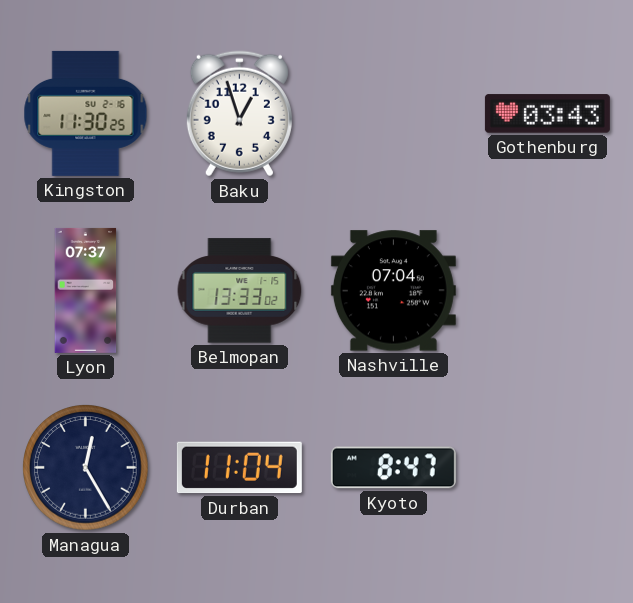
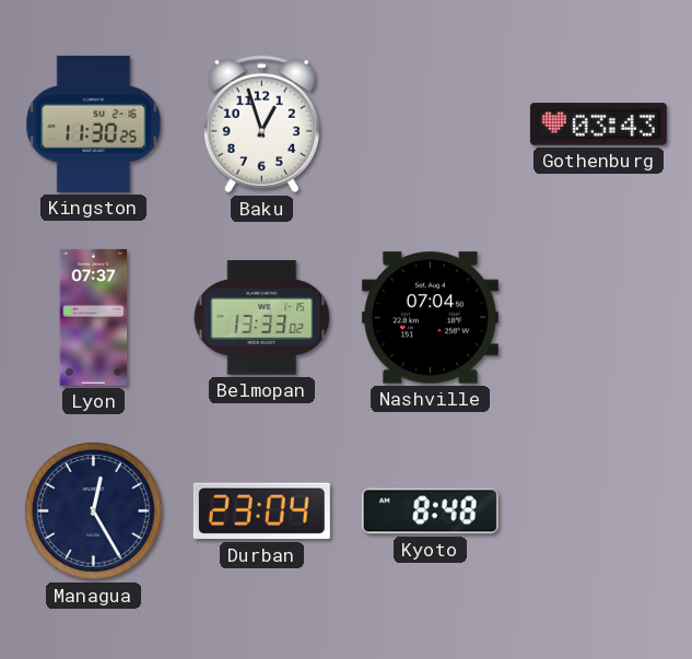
Durban: 11:04 -> 23:04 (261, 511)
Kyoto: 8:47 -> 8:48 (430, 511)
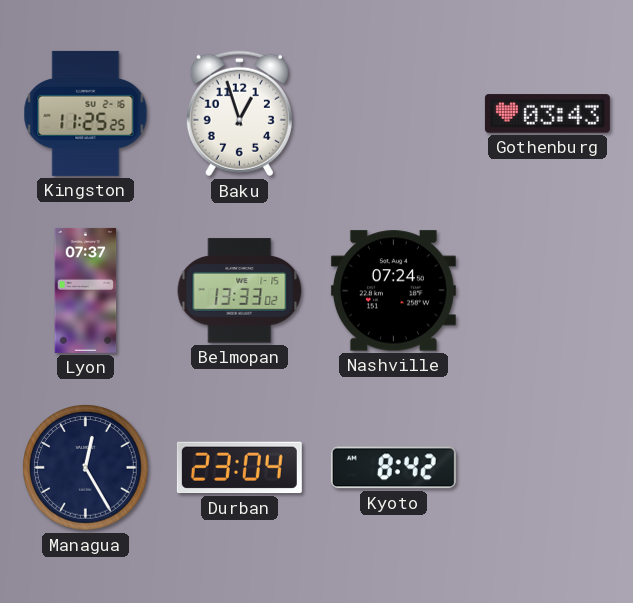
Kingston: 11:30 -> 11:25 (86, 113)
Nashville: 07:04 -> 07:24 (393, 291)
Kyoto: 8:48 -> 8:42 (393, 468)
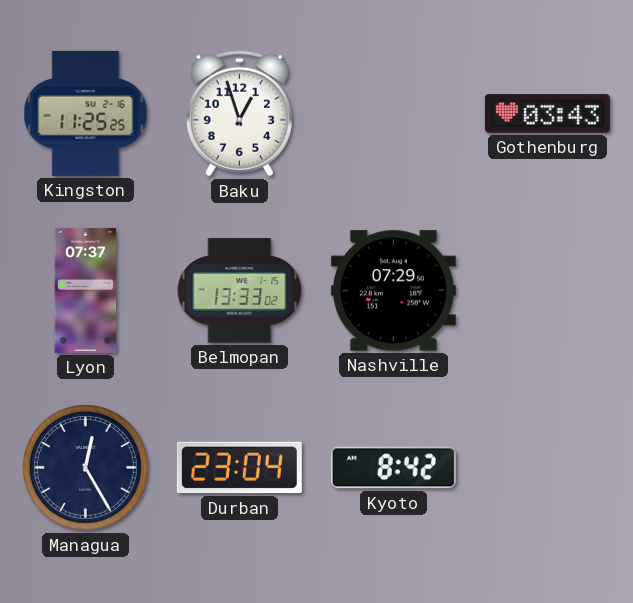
Nashville: 07:24 -> 07:29 (393, 291)
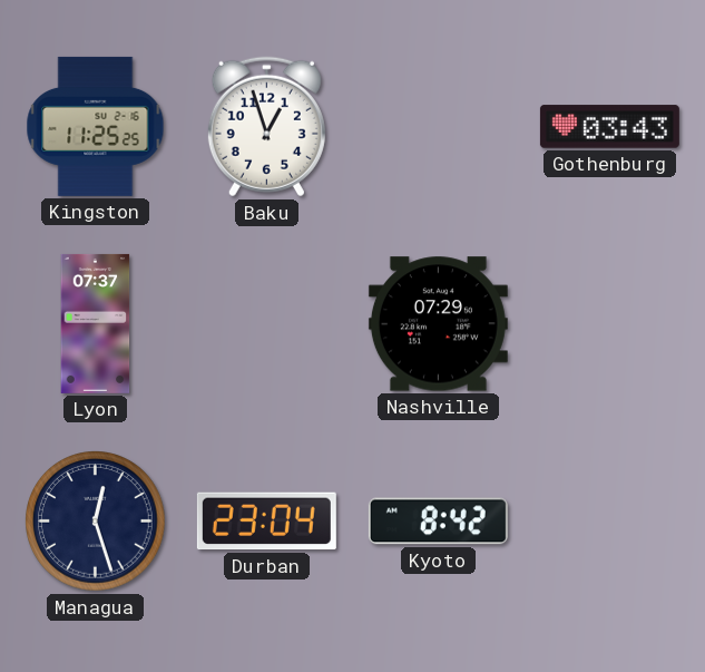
Belmopan: 13:33 -> none (240, 291)
Managua: 12:25 -> 12:27 (96, 522)
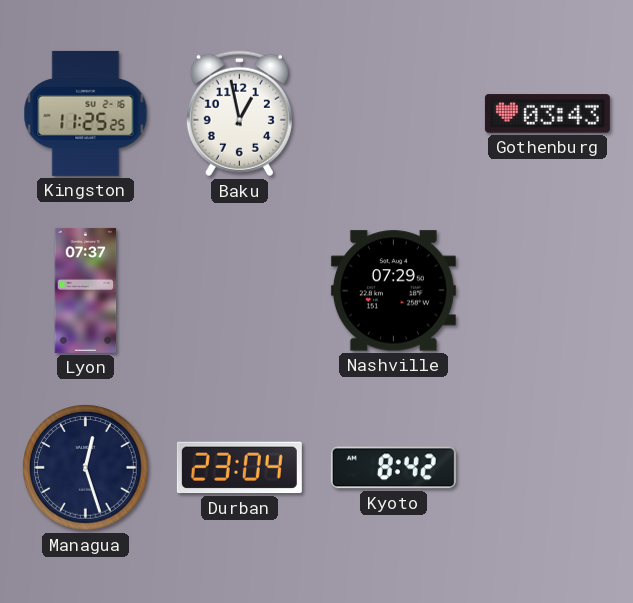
Baku: 12:57 -> 12:58 (239, 114)
